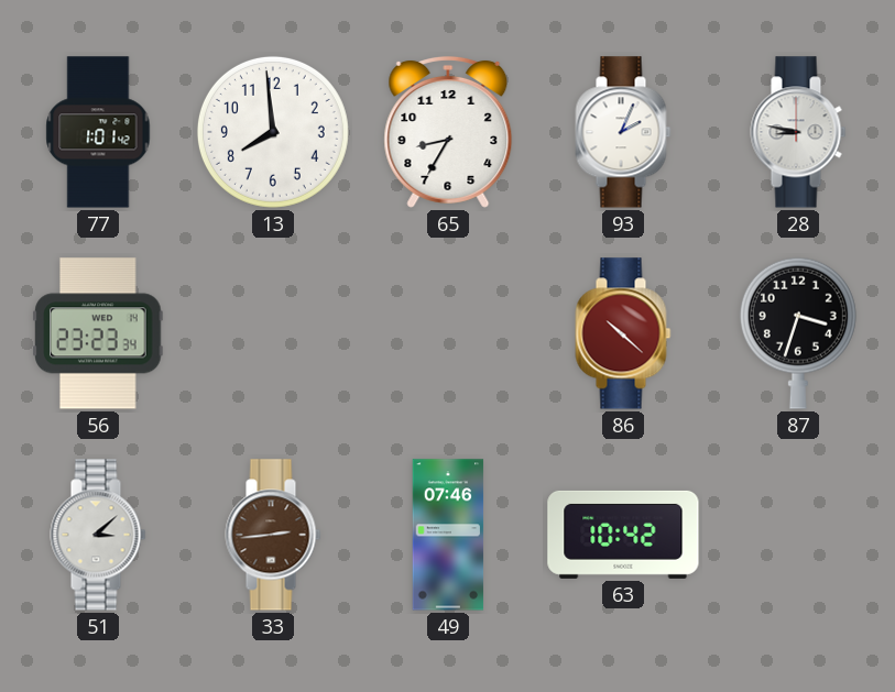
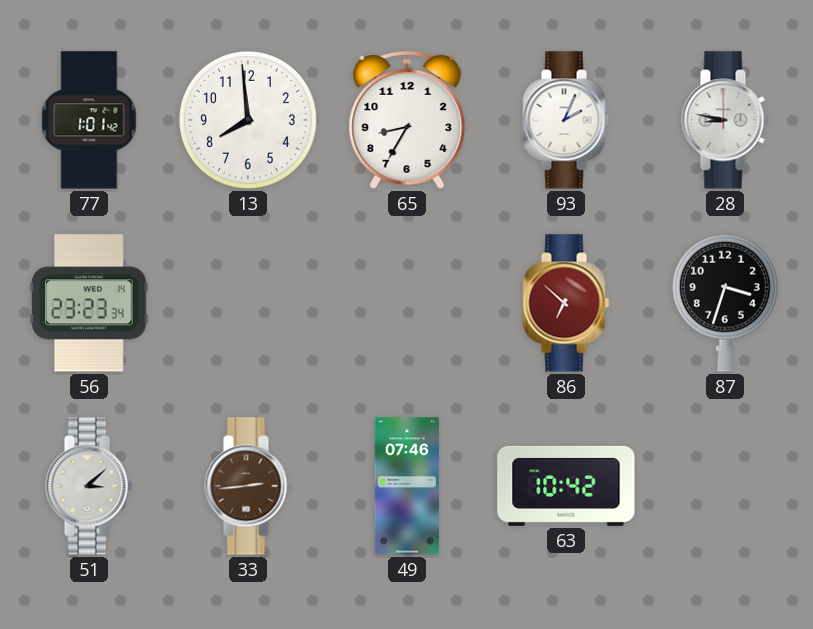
86: 10:22 -> 6:52 (566, 303)
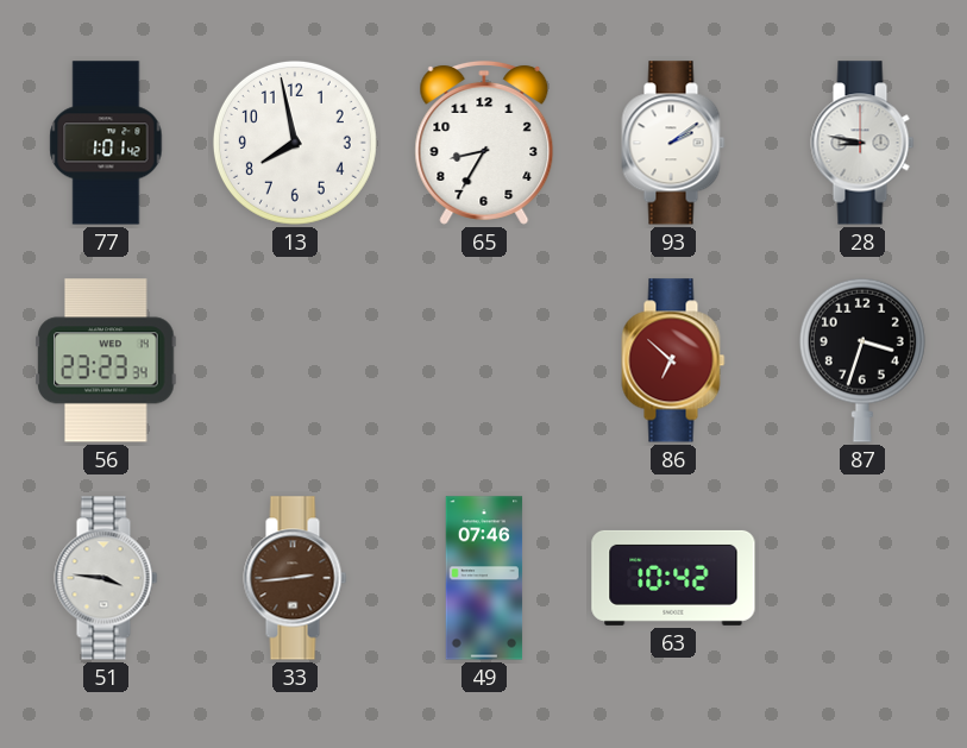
13: 7:59 -> 7:58 (295, 143)
93: 2:04 -> 2:09 (673, 143)
51: 3:08 -> 3:46 (106, 578)
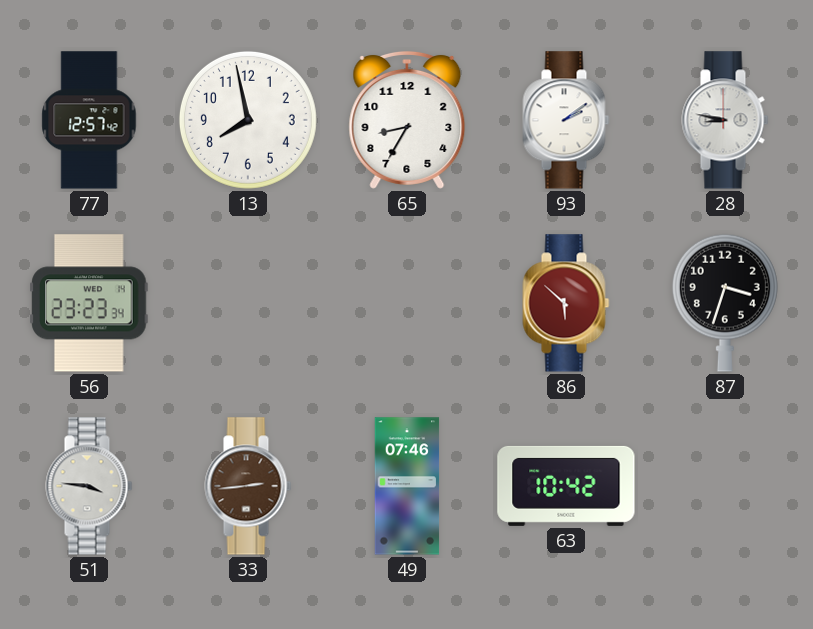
77: 1:01 -> 12:57 (89, 120)
86: 6:52 -> 5:52 (566, 303)
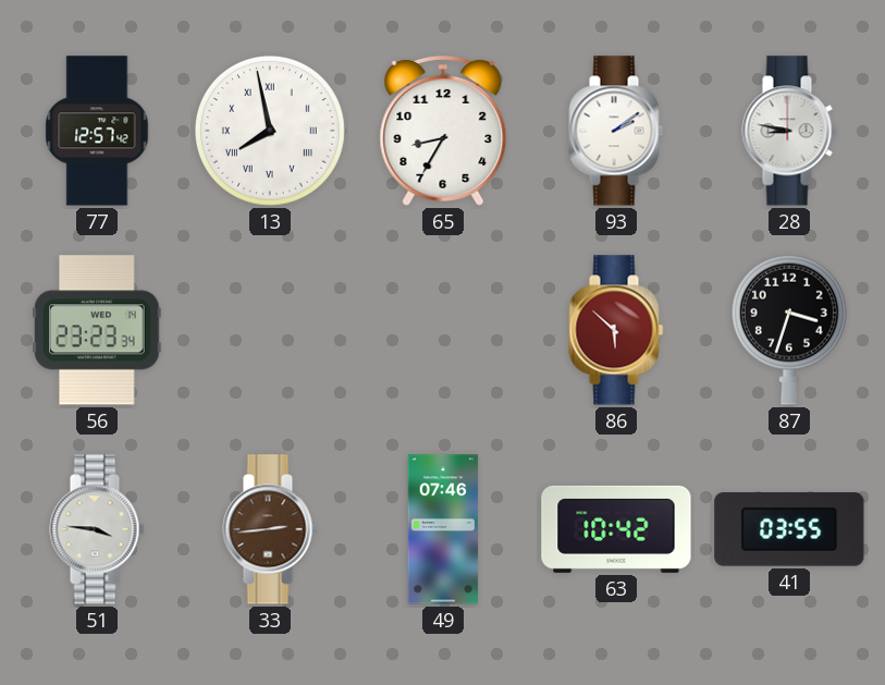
13 numerals: Arabic -> Roman (270, 131)
41: none -> 03:55 (789, 529)
